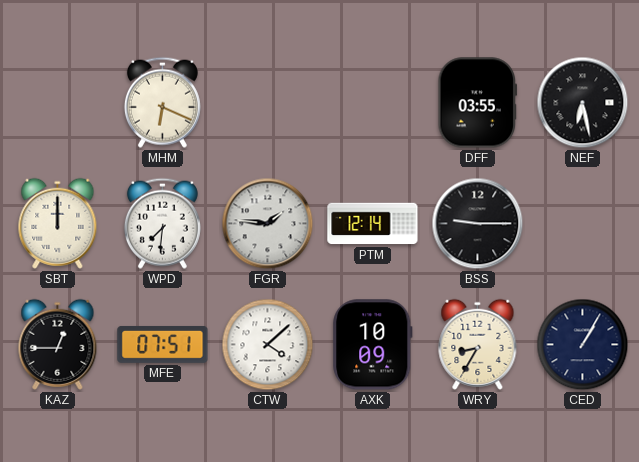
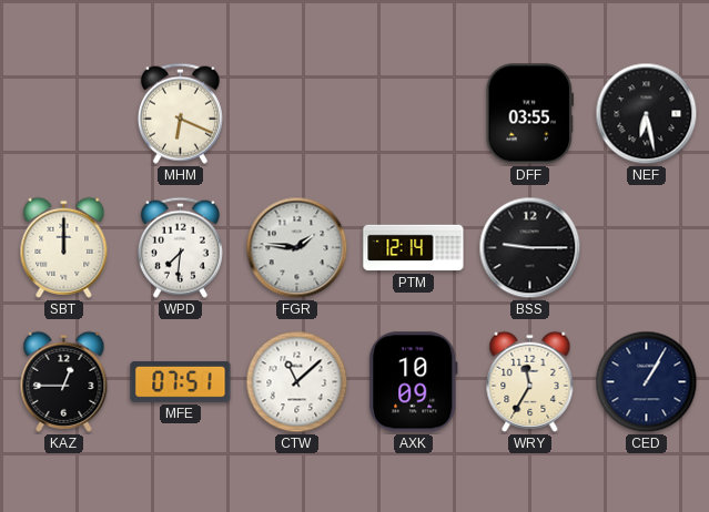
CTW: 4:08 -> 11:08 (297, 382)
WRY: 8:35 -> 11:35 (530, 381)
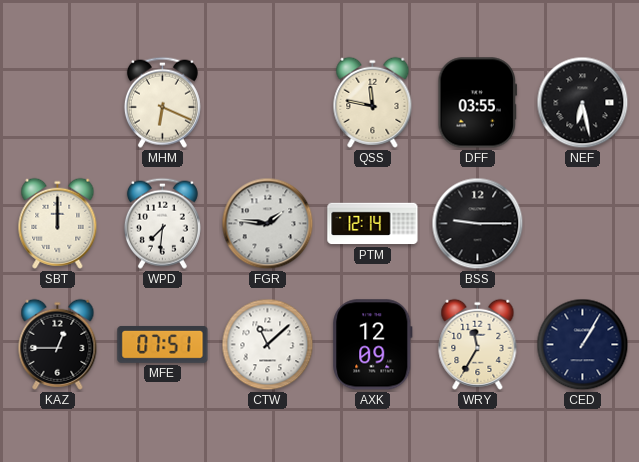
QSS: none -> 11:47 (373, 102)
AXK: 10:09 -> 12:09 (373, 345)
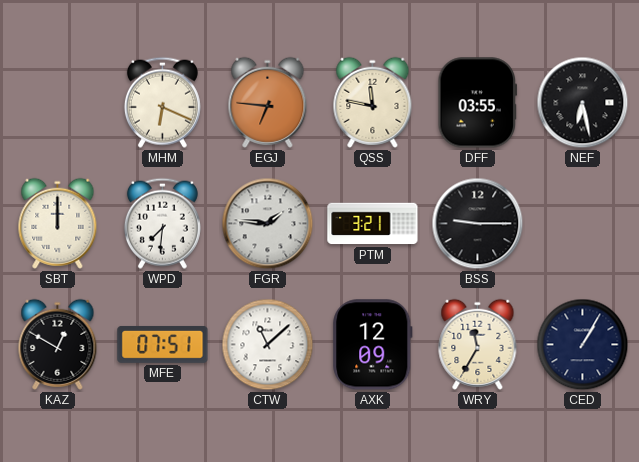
EGJ: none -> 6:46 (268, 102)
PTM: 12:14 -> 3:21 (373, 224)
KAZ: 12:45 -> 12:50 (58, 344)
